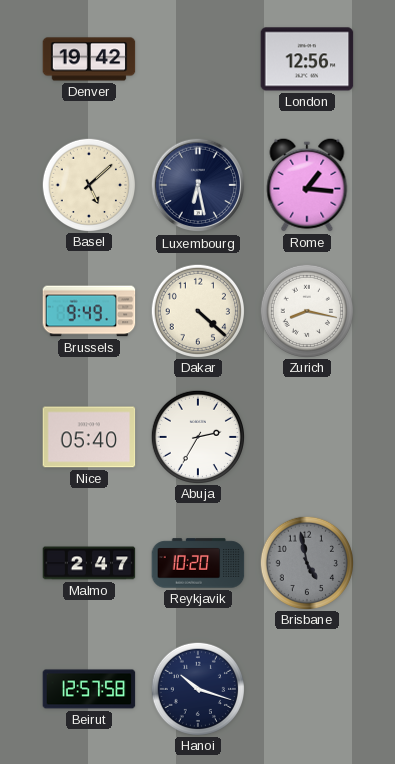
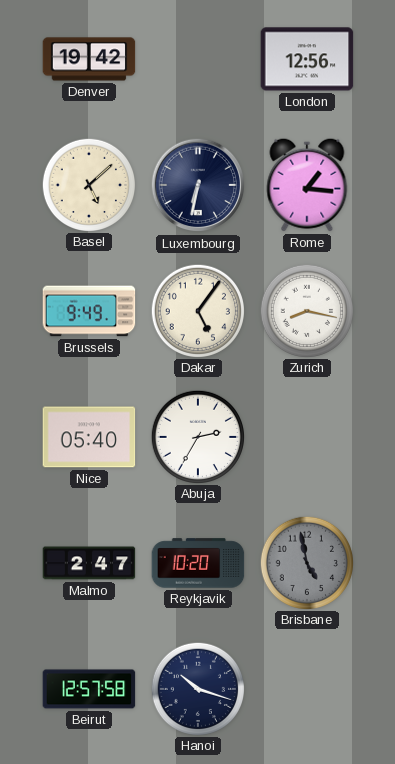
Luxembourg: 6:28 -> 6:32 (198, 185)
Dakar: 4:22 -> 5:06 (197, 310)
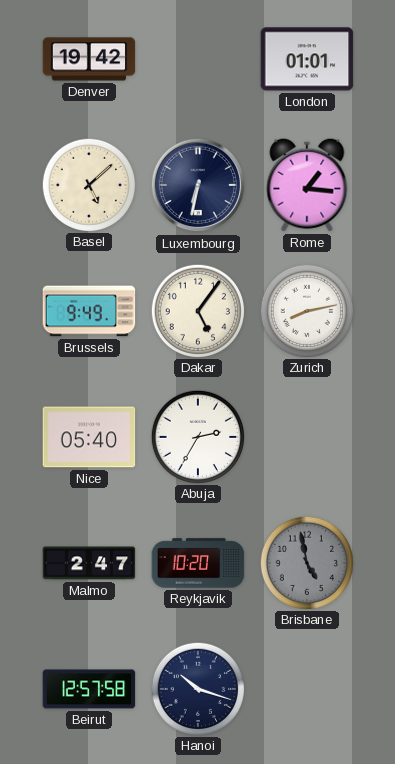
London: 12:56 -> 01:01 (307, 59)
Zurich: 8:17 -> 8:13 (306, 310)
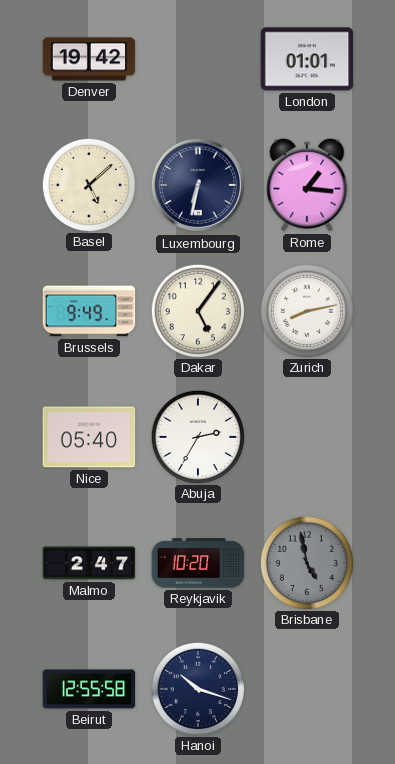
Beirut: 12:57 -> 12:55 (89, 689)
